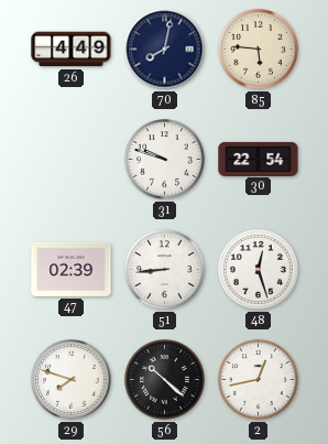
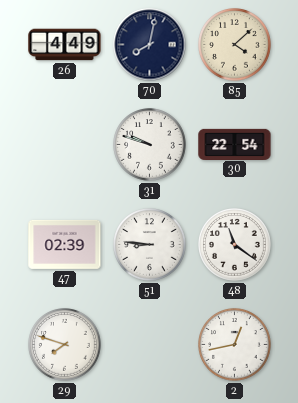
85: 5:46 -> 4:08 (235, 45)
51: 8:44 -> 8:46 (150, 245)
48: 12:27 -> 11:21 (235, 245)
56: 10:22 -> none (165, 380)
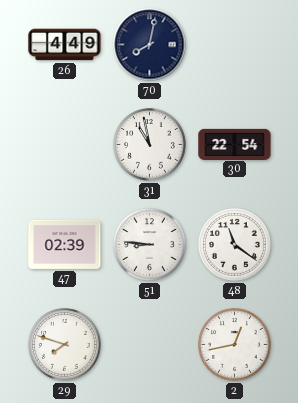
85: 4:08 -> none (235, 45)
31: 9:48 -> 10:58 (150, 145)
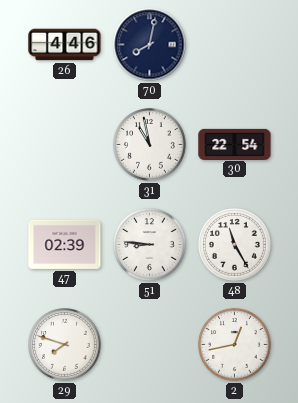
26: 4:49 -> 4:46 (65, 45)
48: 11:21 -> 11:25 (235, 245)
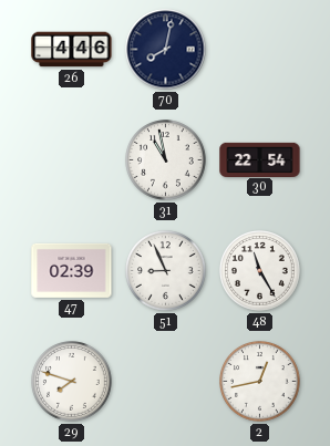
51: 8:46 -> 8:56 (166, 271)
